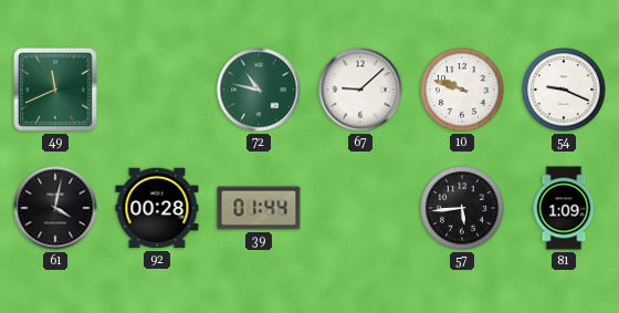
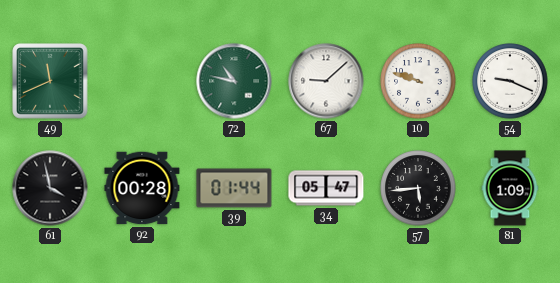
61: 4:02 -> 3:58 (50, 188)
34: none -> 05:47 (326, 188)
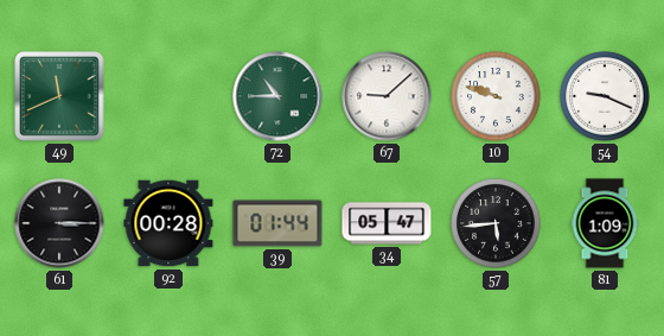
72: 10:47 -> 10:45 (277, 96)
61: 3:58 -> 3:15 (59, 223)
